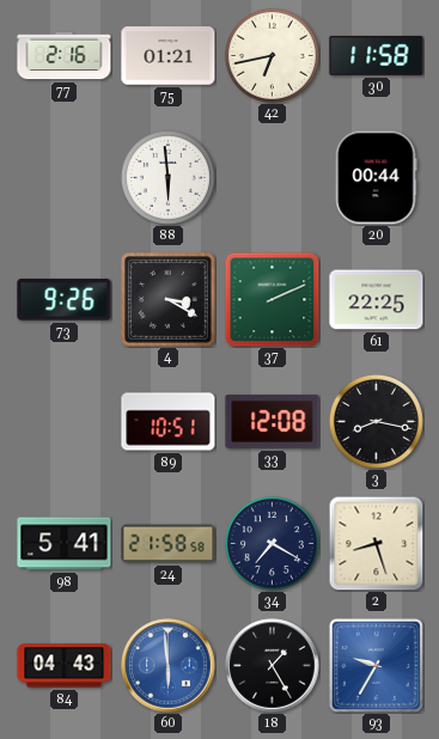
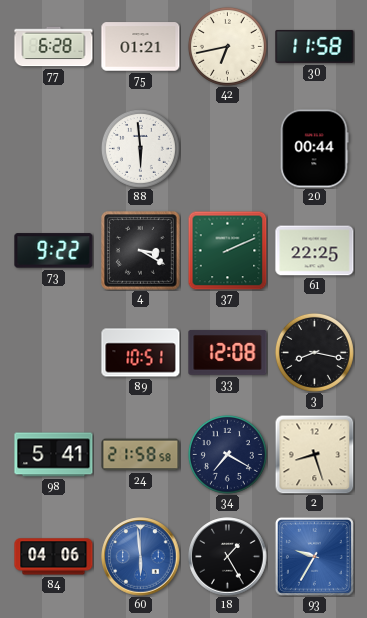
77: 2:16 -> 6:28 (54, 47)
73: 9:26 -> 9:22 (54, 251)
84: 04:43 -> 04:06 (54, 557)
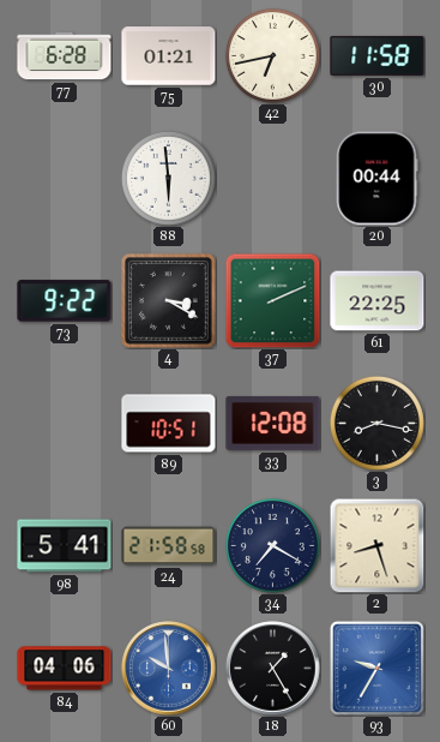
60: 5:59 -> 9:59 (169, 669)
